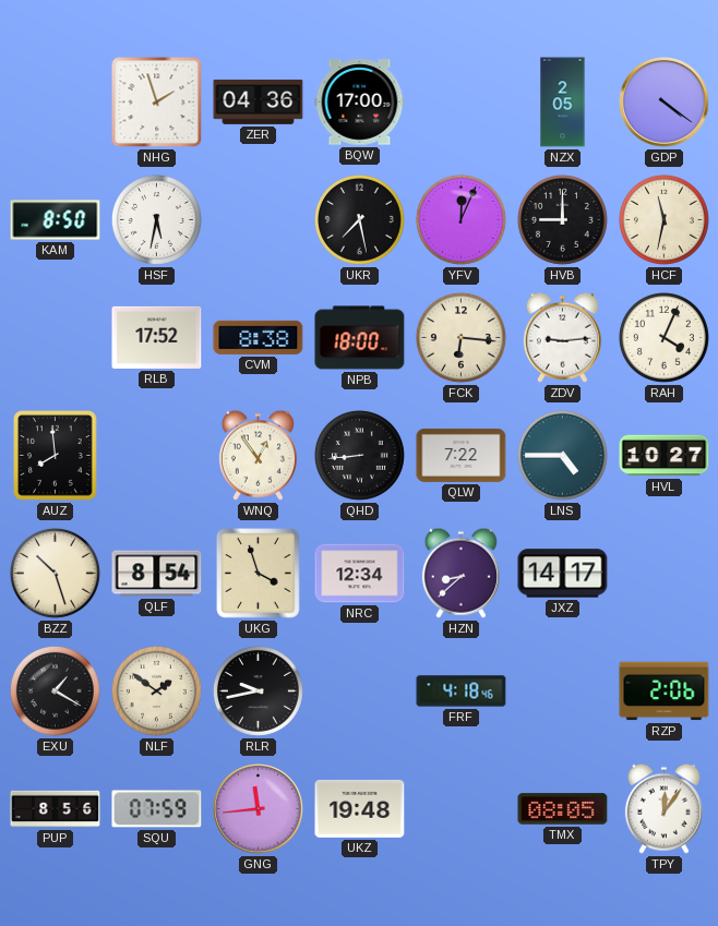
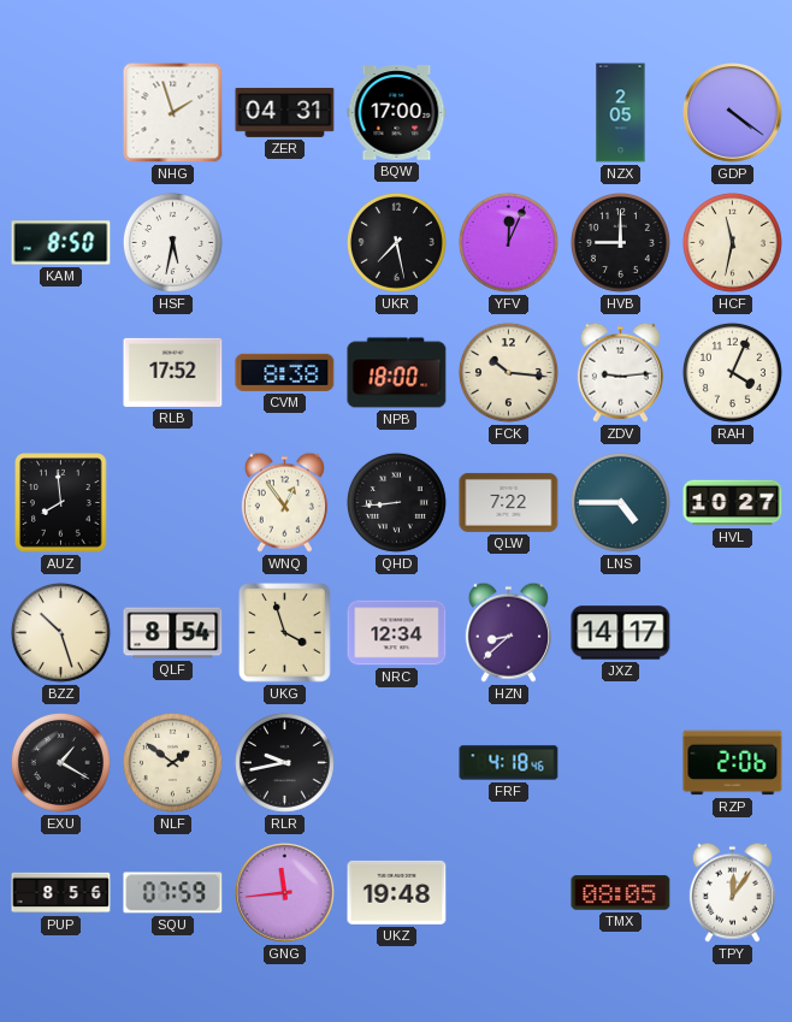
ZER: 04:36 -> 04:31 (285, 112)
FCK: 6:16 -> 10:16 (508, 372)
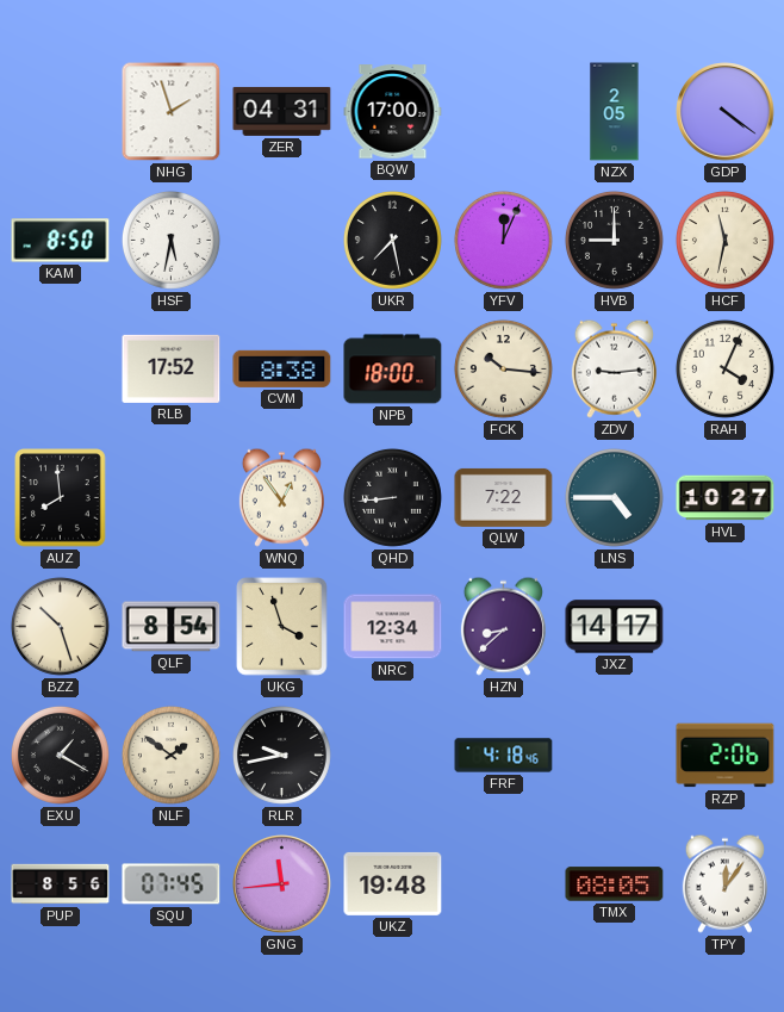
SQU: 07:59 -> 07:45 (172, 884)
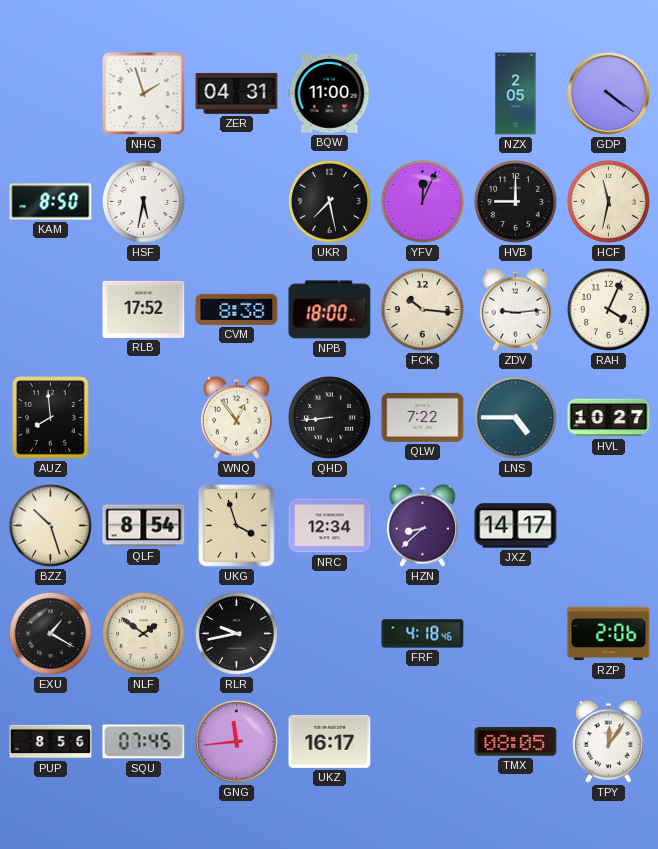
BQW: 17:00 -> 11:00 (330, 94)
UKZ: 19:48 -> 16:17 (330, 741)
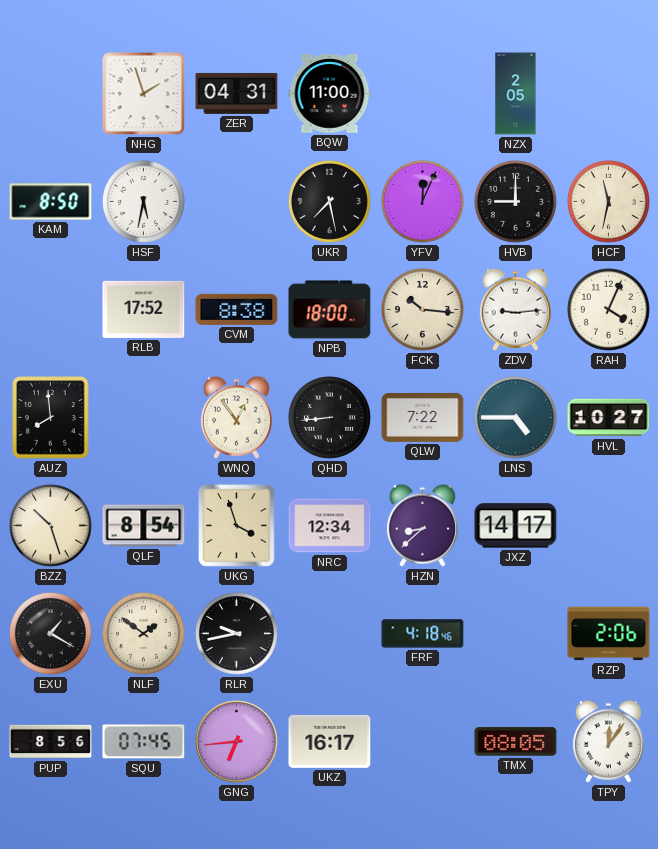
GDP: 4:21 -> none (609, 94)
GNG: 11:44 -> 6:44 (237, 742)
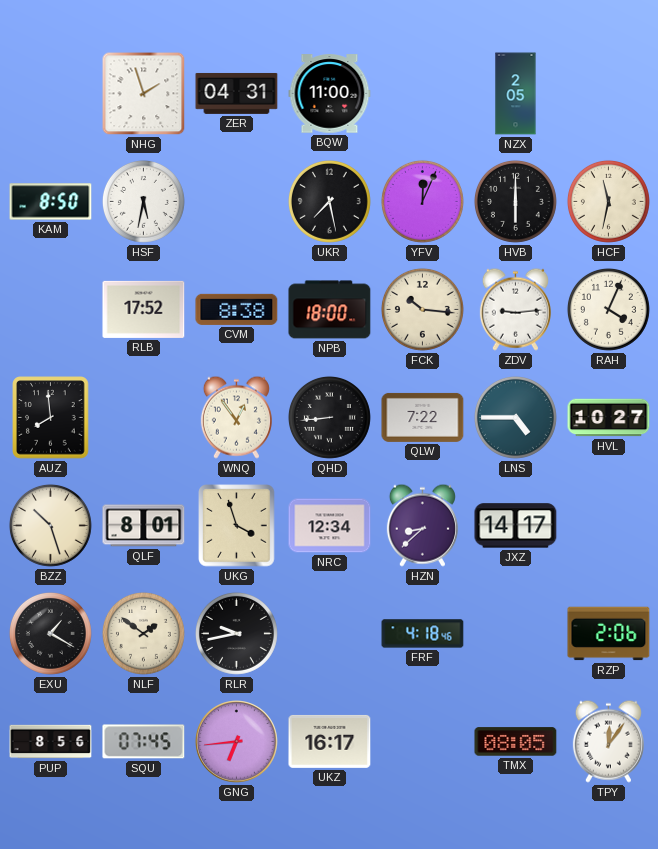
HVB: 9:00 -> 6:00 (515, 201)
QLF: 8:54 -> 8:01 (144, 526)
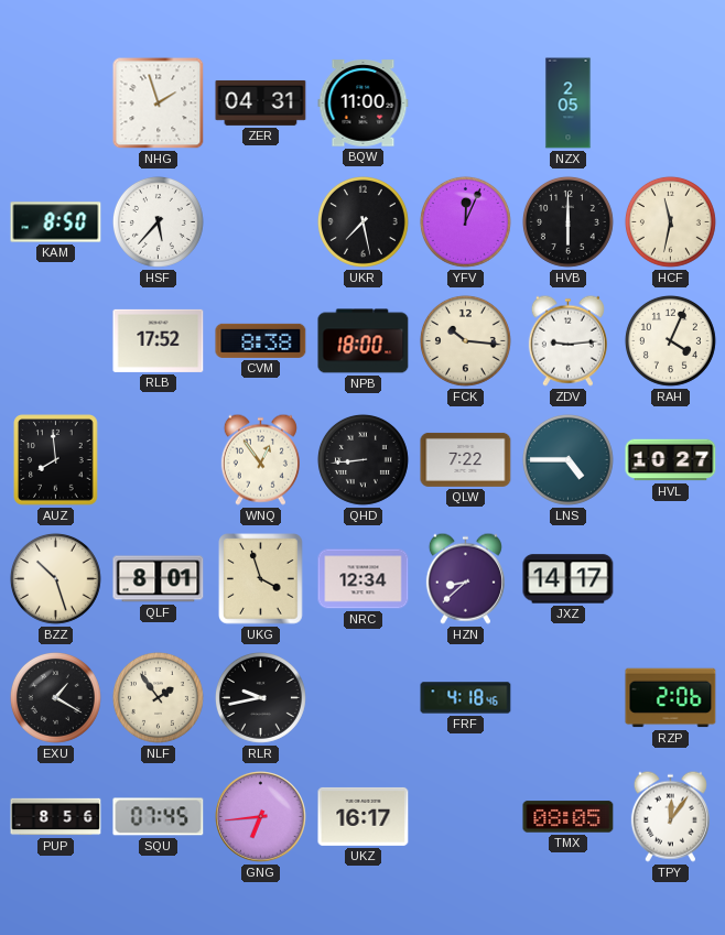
HSF: 5:32 -> 5:37 (158, 221)
NLF: 1:51 -> 1:54 (158, 697)
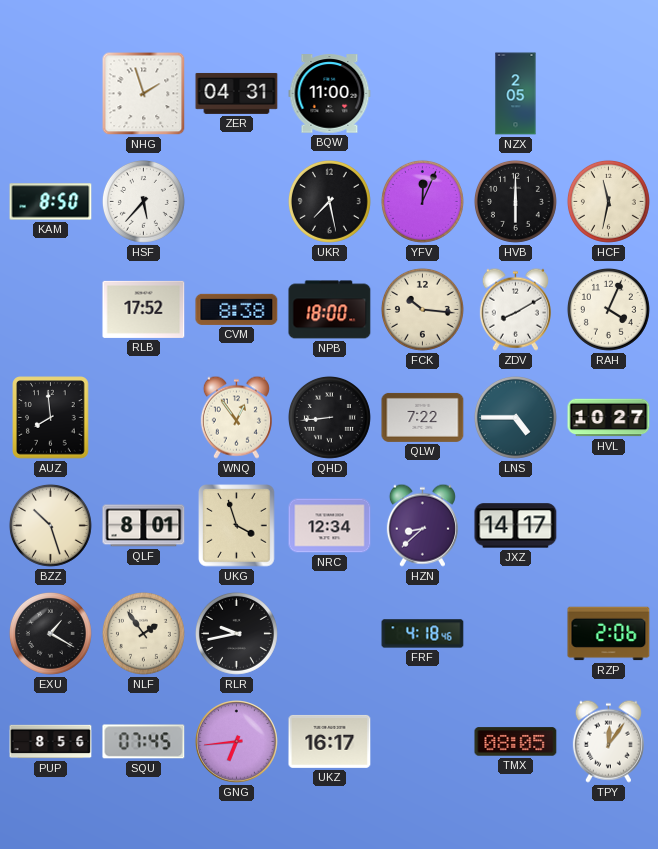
ZDV: 9:14 -> 8:10 (515, 309)
